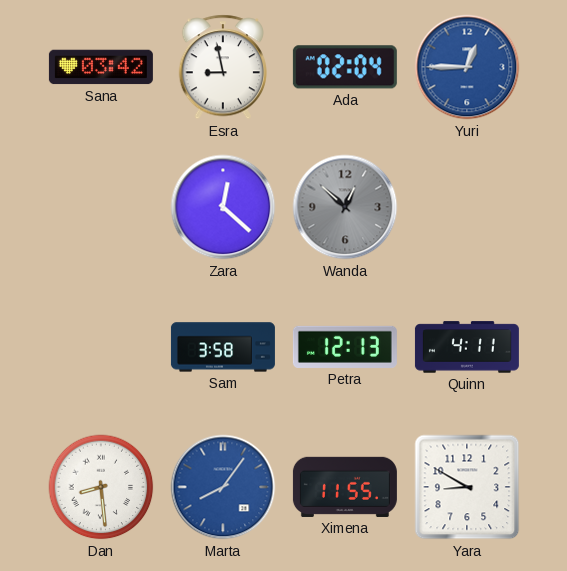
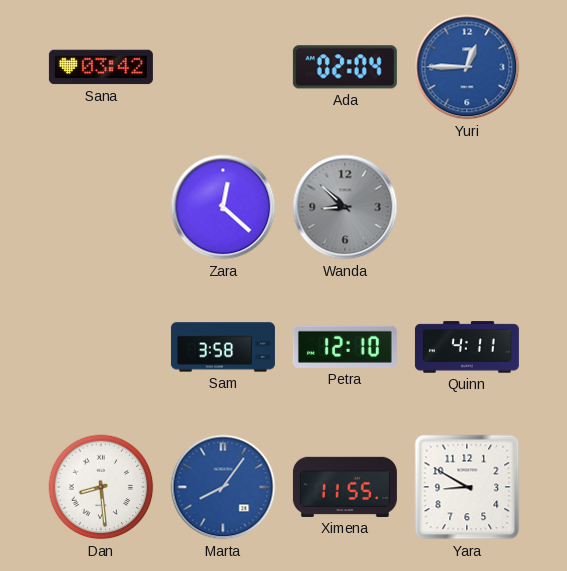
Esra: 8:58 -> none (222, 67)
Wanda: 12:52 -> 8:52 (345, 207)
Petra: 12:13 -> 12:10 (345, 347)
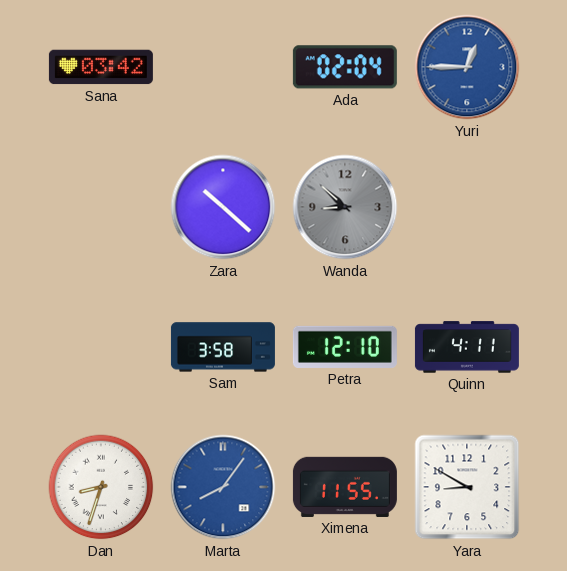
Zara: 12:22 -> 10:22 (223, 207)
Dan: 8:29 -> 8:33 (101, 487)
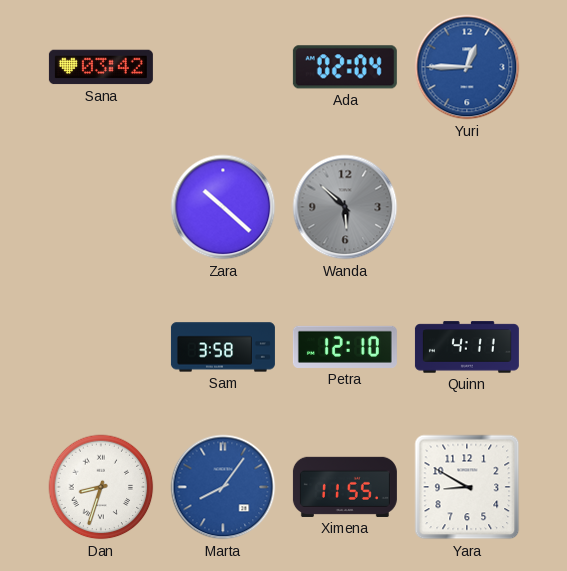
Wanda: 8:52 -> 5:52 (345, 207)
